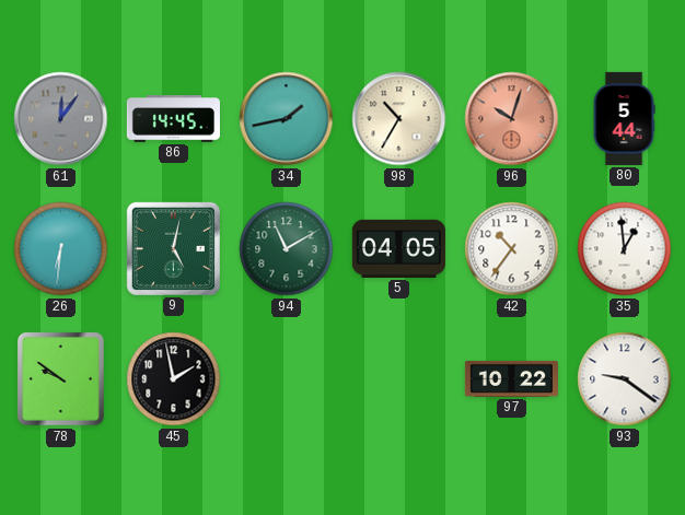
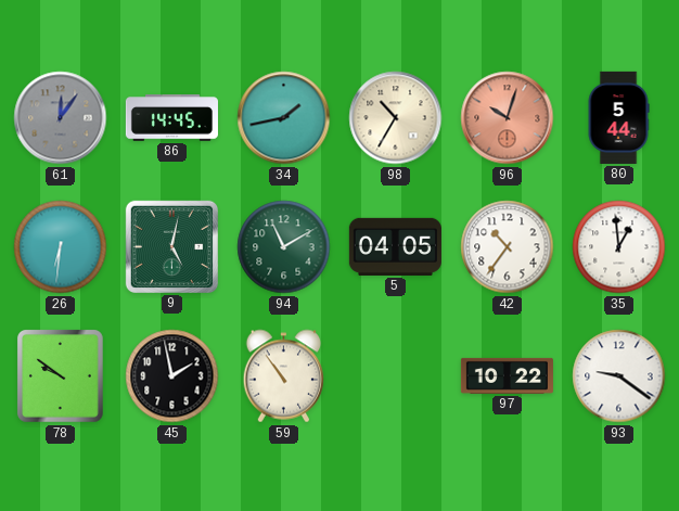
59: none -> 10:54 (284, 376)
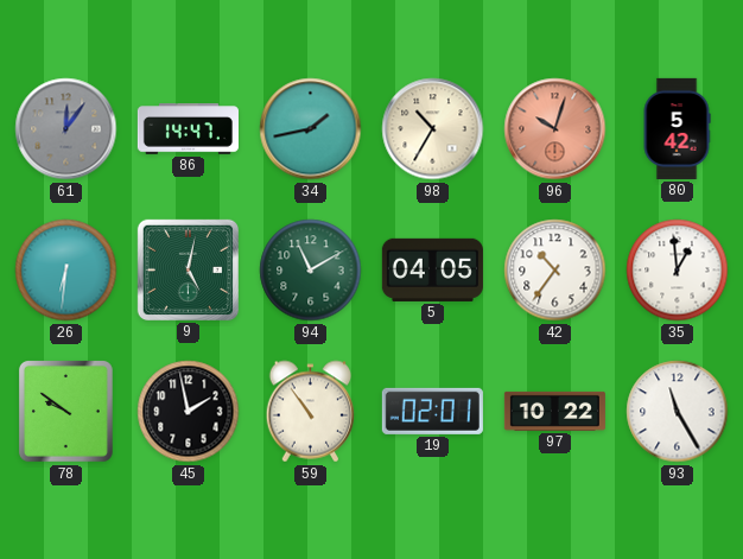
86: 14:45 -> 14:47 (188, 129)
80: 5:44 -> 5:42 (677, 128)
19: none -> 02:01 (432, 411)
93: 9:21 -> 11:25 (678, 412)
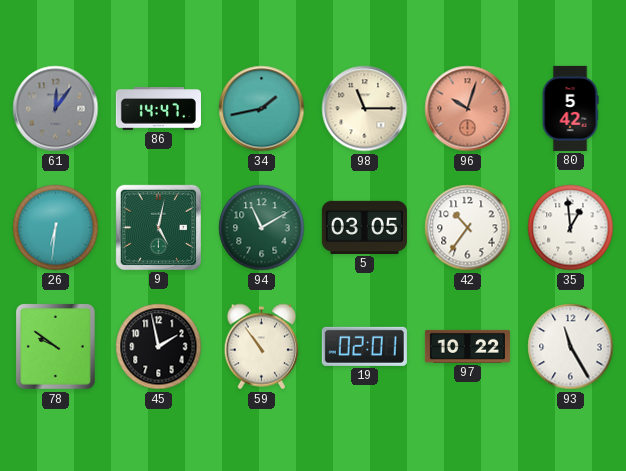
98: 10:35 -> 11:15 (365, 109)
5: 04:05 -> 03:05 (364, 227)
